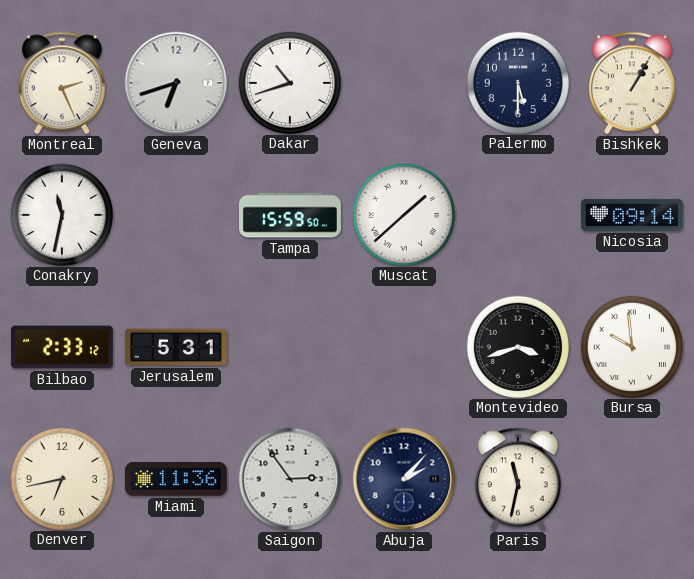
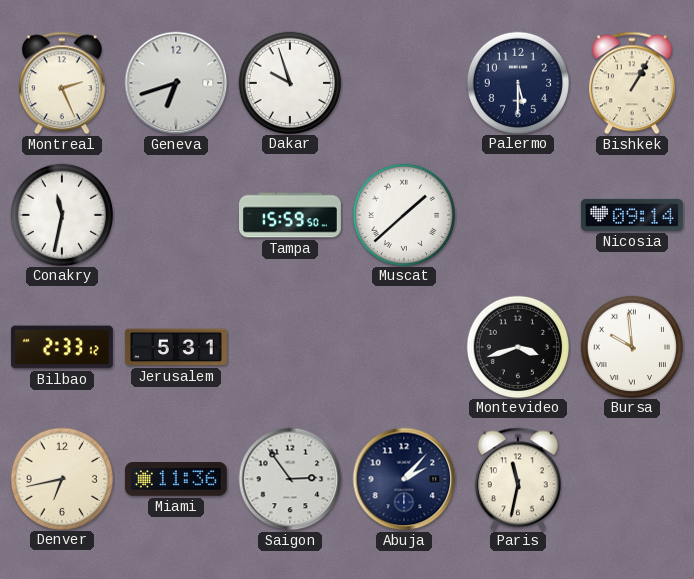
Dakar: 10:42 -> 9:57 (289, 82)
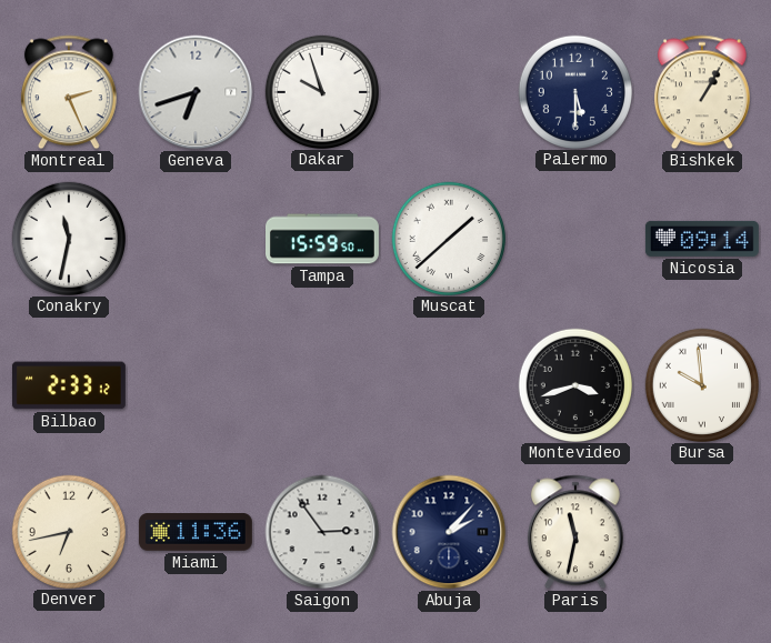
Jerusalem: 5:31 -> none (176, 347)
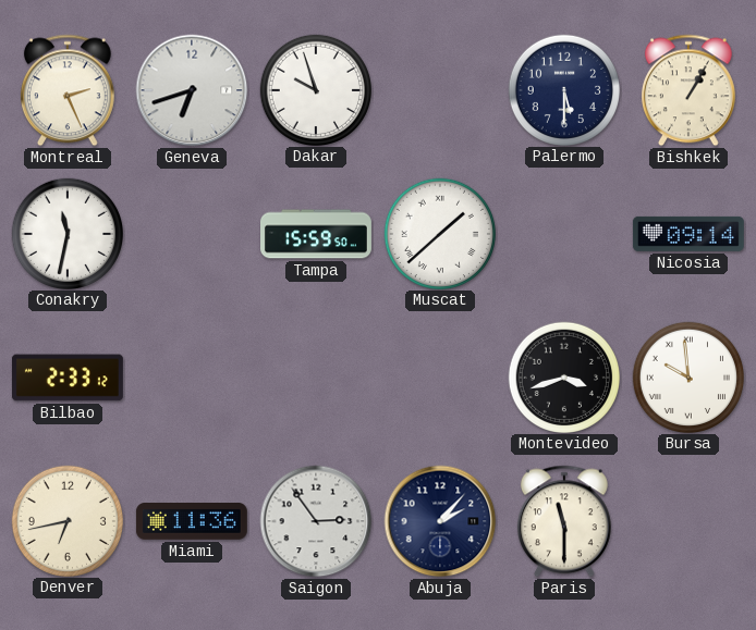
Paris: 11:32 -> 11:30 (564, 521)
